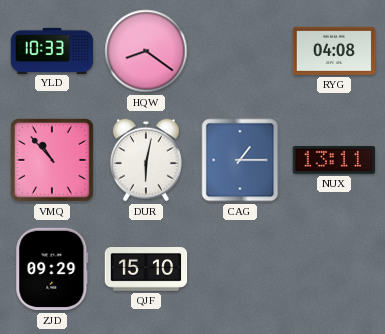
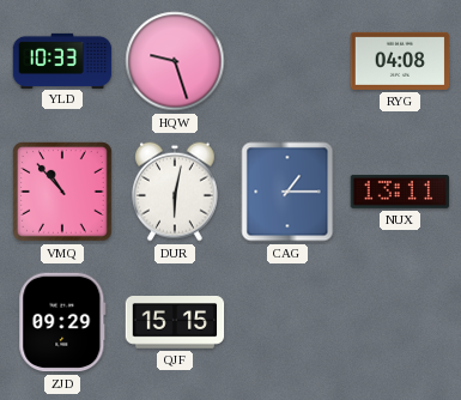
HQW: 8:21 -> 9:27 (175, 61)
QJF: 15:10 -> 15:15 (175, 323)
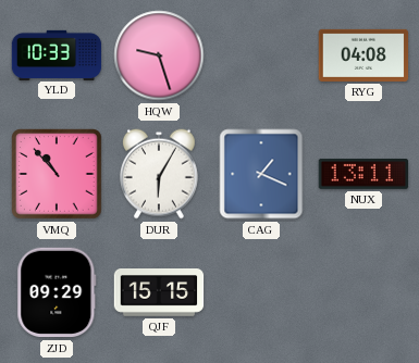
DUR: 6:02 -> 6:05 (159, 174)
CAG: 1:15 -> 1:19 (261, 174)
